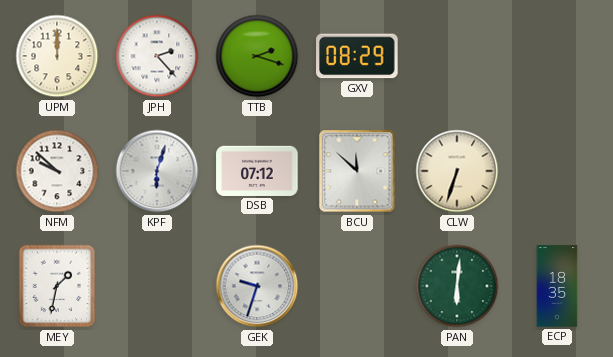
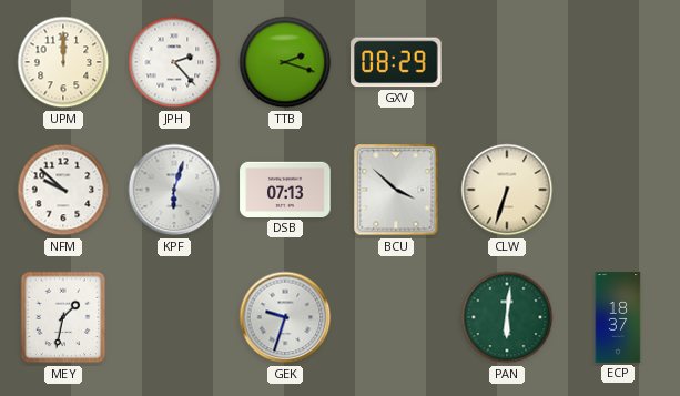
DSB: 07:12 -> 07:13 (285, 190)
BCU: 11:52 -> 3:52 (396, 190)
ECP: 18:35 -> 18:37 (618, 317)
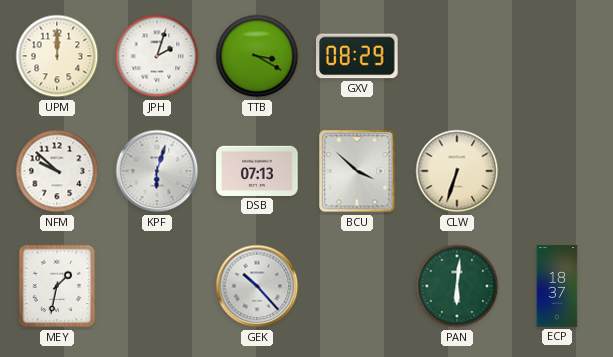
JPH: 2:23 -> 2:03 (157, 56)
TTB: 2:18 -> 3:20 (257, 56)
GEK: 9:33 -> 10:23 (257, 286)
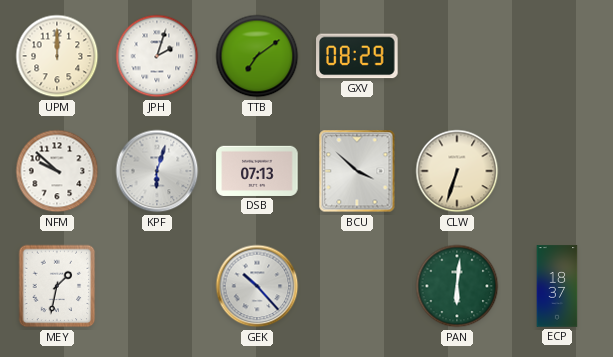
TTB: 3:20 -> 7:09 (257, 56)
